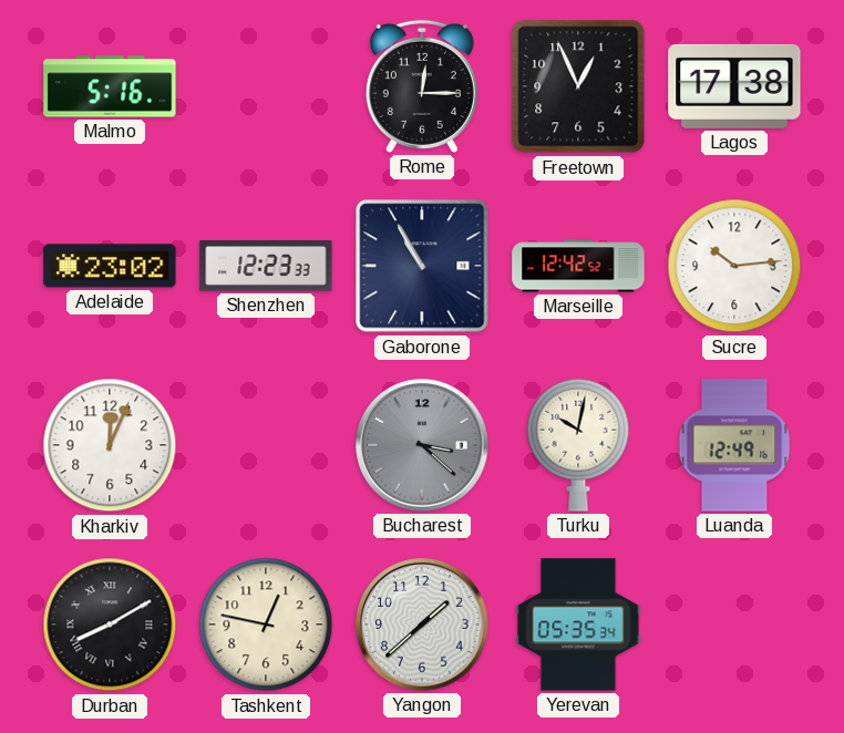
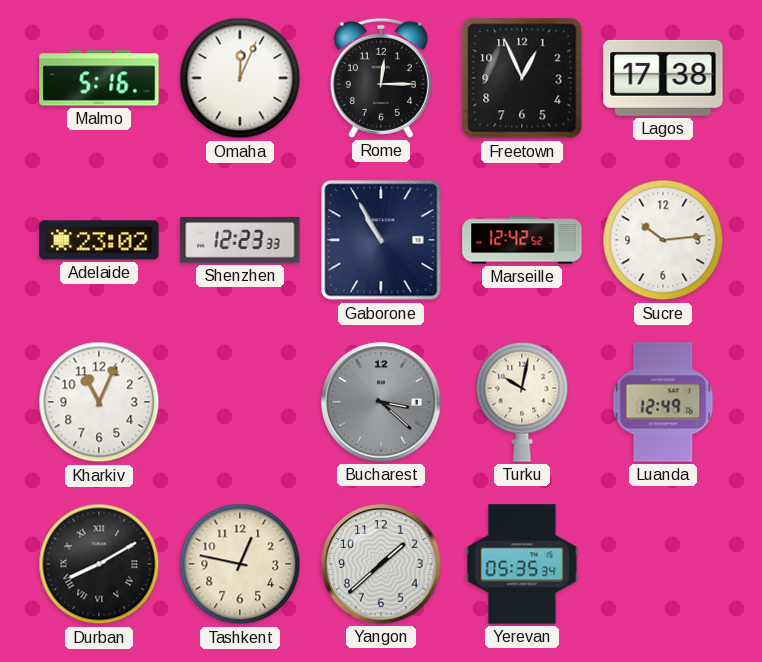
Omaha: none -> 12:04 (240, 78)
Kharkiv: 12:04 -> 11:04 (99, 402)
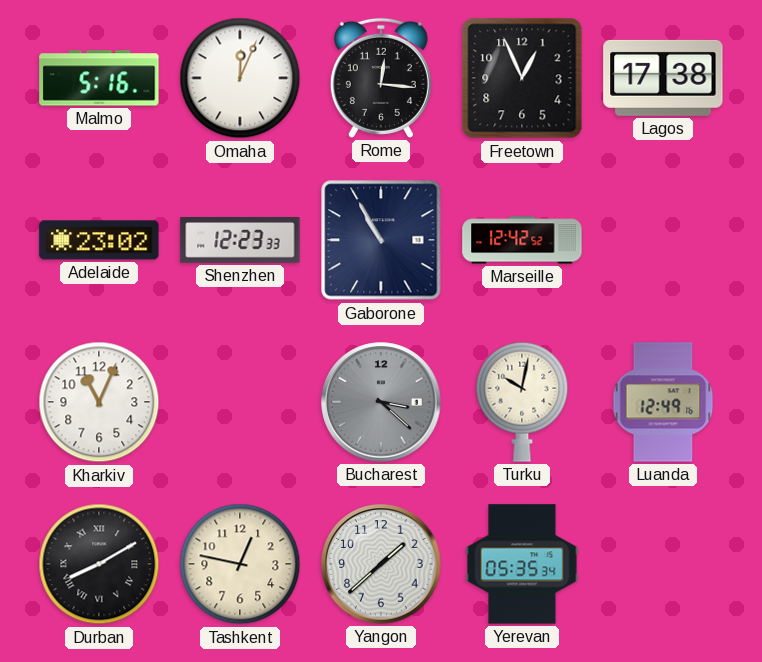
Rome: 12:15 -> 12:16 (381, 78)
Sucre: 10:14 -> none (663, 240)
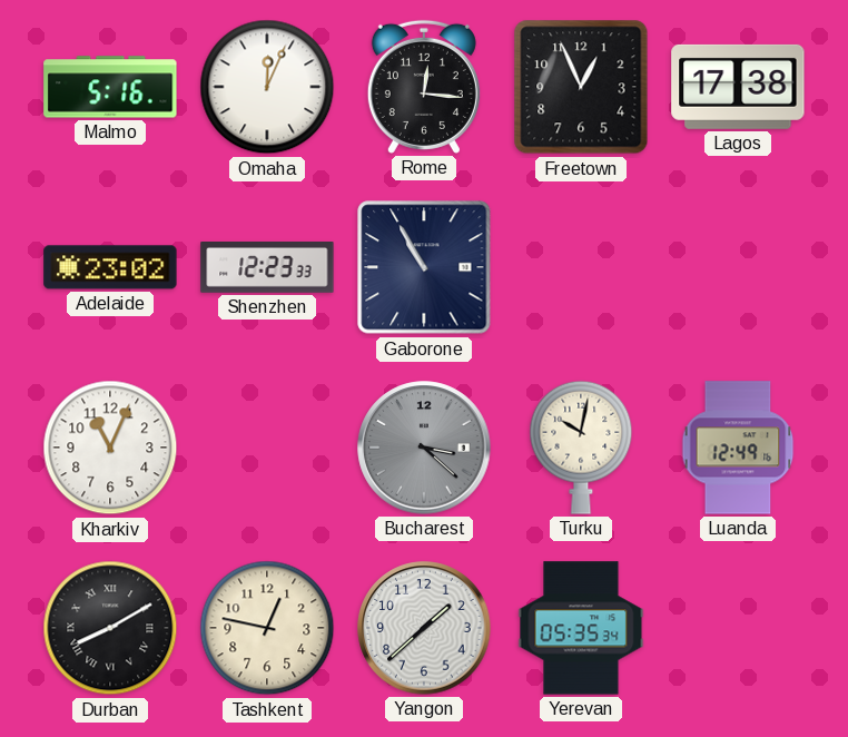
Marseille: 12:42 -> none (522, 240)
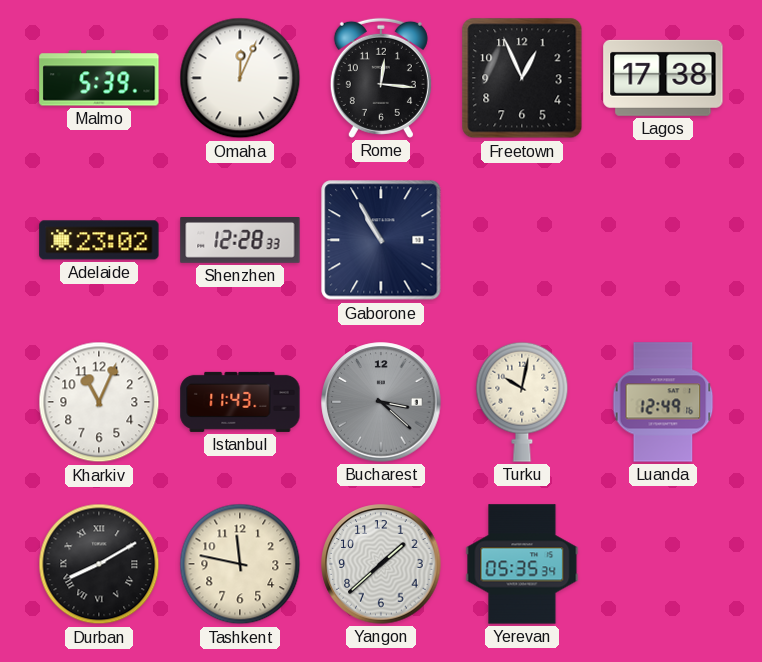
Malmo: 5:16 -> 5:39 (99, 78)
Shenzhen: 12:23 -> 12:28 (240, 241)
Istanbul: none -> 11:43 (240, 402)
Tashkent: 12:47 -> 11:47 (240, 564)
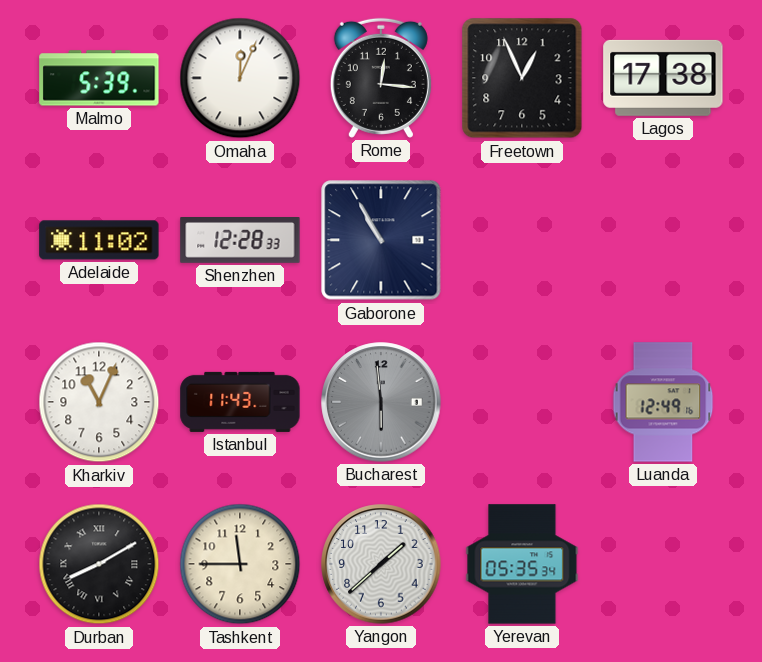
Adelaide: 23:02 -> 11:02 (99, 240)
Bucharest: 3:22 -> 5:59 (381, 402)
Turku: 10:02 -> none (522, 402)
Tashkent: 11:47 -> 11:45 (240, 564)
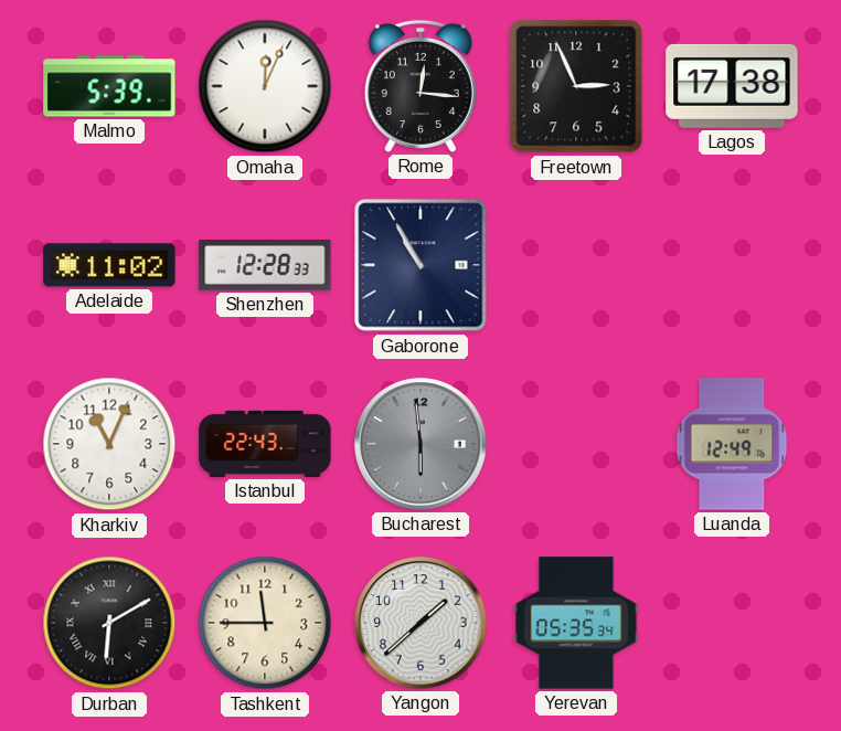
Freetown: 12:56 -> 2:56 (576, 86)
Istanbul: 11:43 -> 22:43 (265, 444)
Durban: 8:10 -> 6:10 (109, 623)
